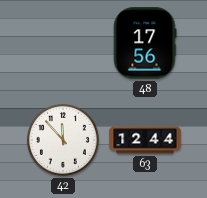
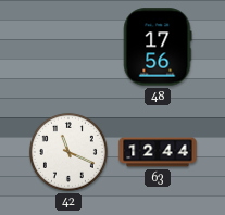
42: 11:53 -> 11:19 (68, 152)
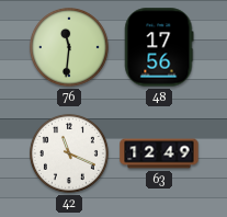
76: none -> 11:31 (69, 47)
63: 12:44 -> 12:49 (159, 153)
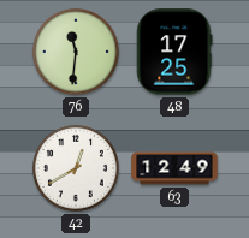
48: 17:56 -> 17:25 (174, 52)
42: 11:19 -> 12:40 (76, 168)
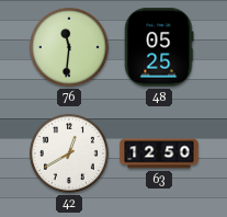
48: 17:25 -> 05:25 (159, 47)
63: 12:49 -> 12:50 (159, 153)
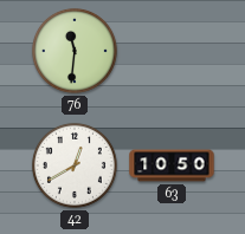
48: 05:25 -> none (159, 47)
63: 12:50 -> 10:50 (172, 165)
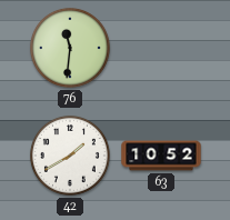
42: 12:40 -> 1:40 (70, 156)
63: 10:50 -> 10:52 (161, 156)
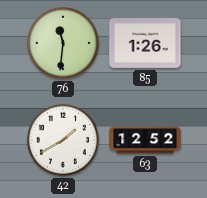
85: none -> 1:26 (145, 44)
63: 10:52 -> 12:52 (145, 140)
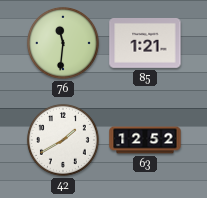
85: 1:26 -> 1:21 (145, 44)
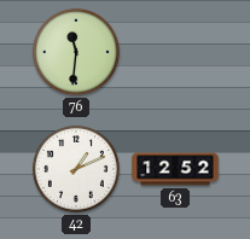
85: 1:21 -> none (145, 44)
42: 1:40 -> 1:11 (76, 169)
